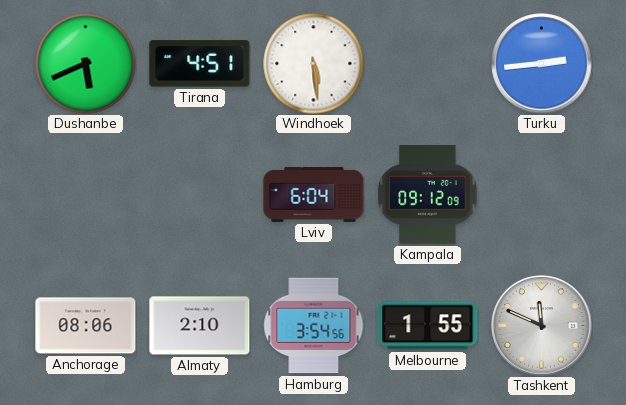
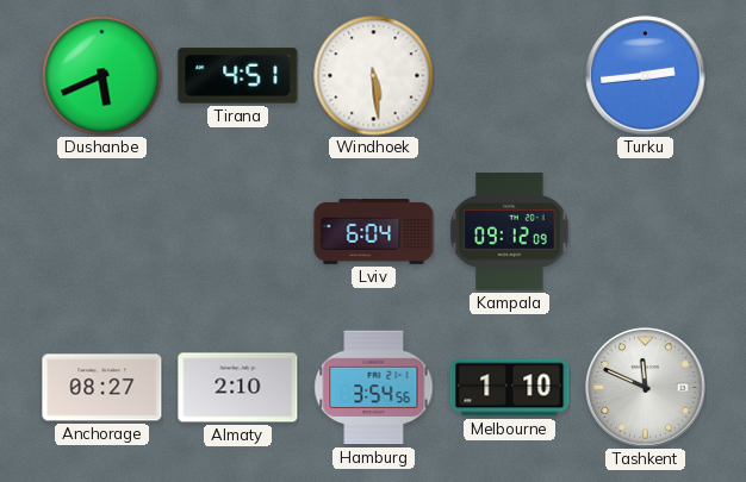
Anchorage: 08:06 -> 08:27 (102, 388)
Melbourne: 1:55 -> 1:10 (510, 388)
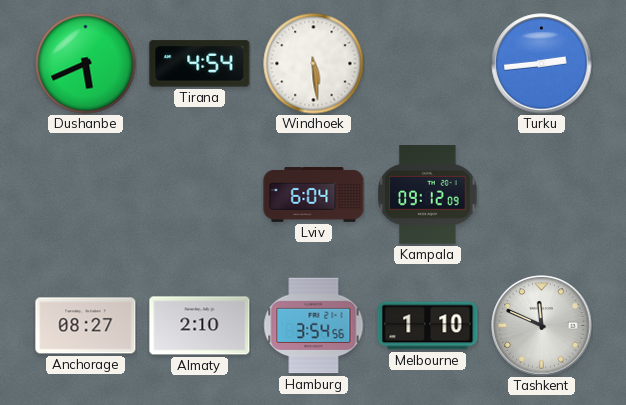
Tirana: 4:51 -> 4:54 (200, 64)
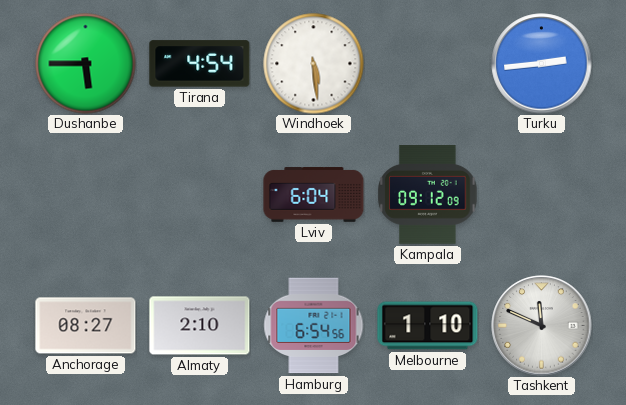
Dushanbe: 5:41 -> 5:45 (86, 64)
Hamburg: 3:54 -> 6:54 (314, 326)
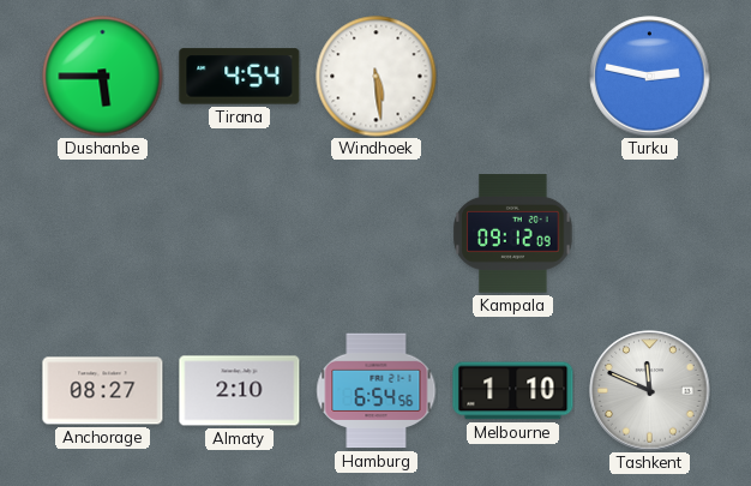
Turku: 2:44 -> 2:47 (650, 77)
Lviv: 6:04 -> none (314, 195)
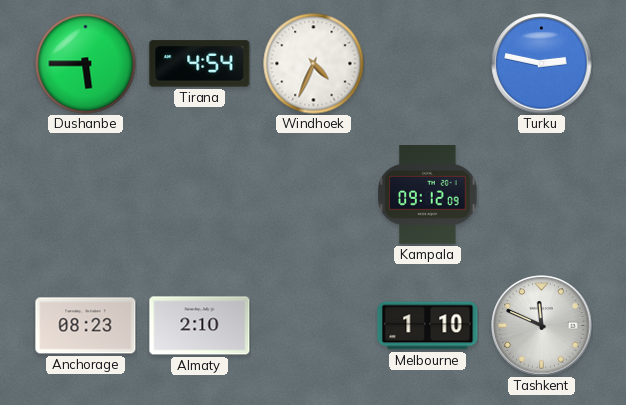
Windhoek: 5:29 -> 4:34 (314, 64)
Anchorage: 08:27 -> 08:23 (86, 326)
Hamburg: 6:54 -> none (377, 391)
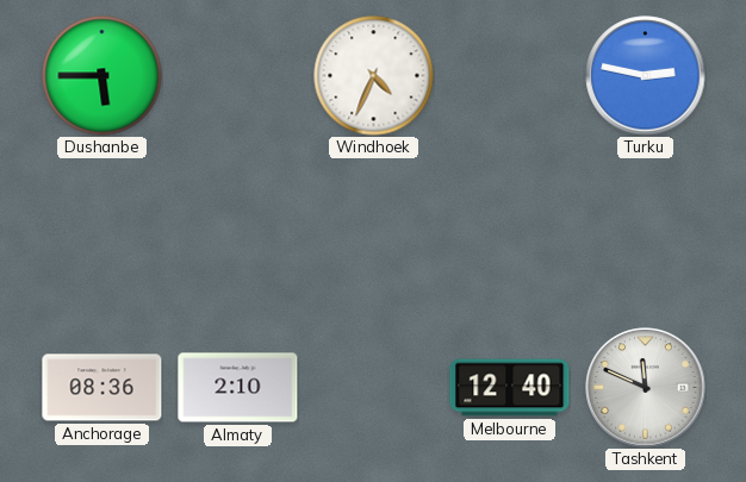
Tirana: 4:54 -> none (200, 64)
Kampala: 09:12 -> none (428, 195)
Anchorage: 08:23 -> 08:36 (102, 388)
Melbourne: 1:10 -> 12:40 (510, 388)
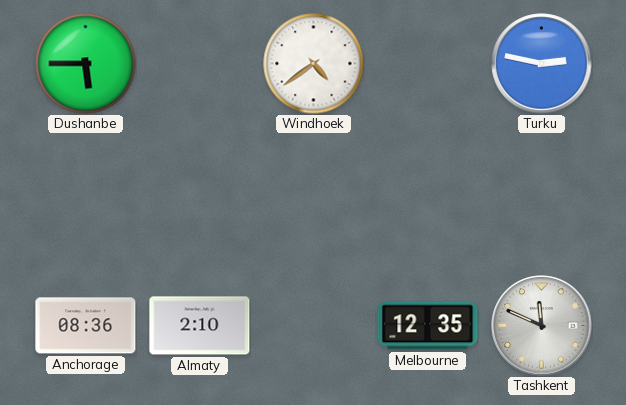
Windhoek: 4:34 -> 4:39 (314, 64)
Melbourne: 12:40 -> 12:35 (428, 326)
